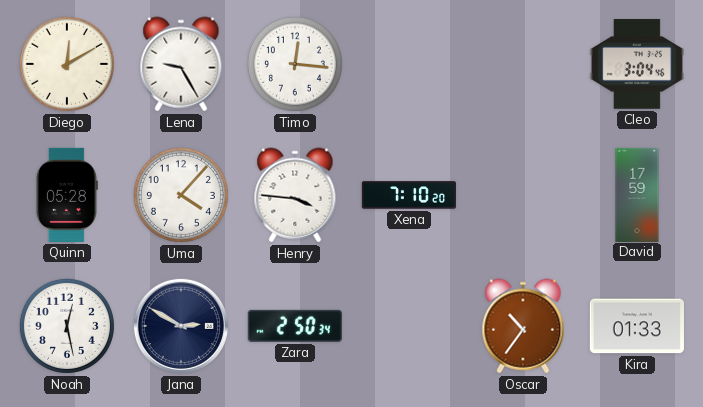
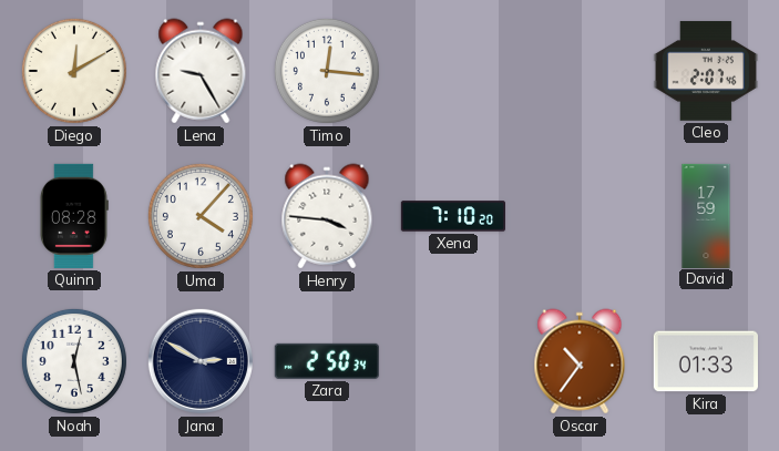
Cleo: 3:04 -> 2:07 (706, 71)
Quinn: 05:28 -> 08:28 (73, 216)
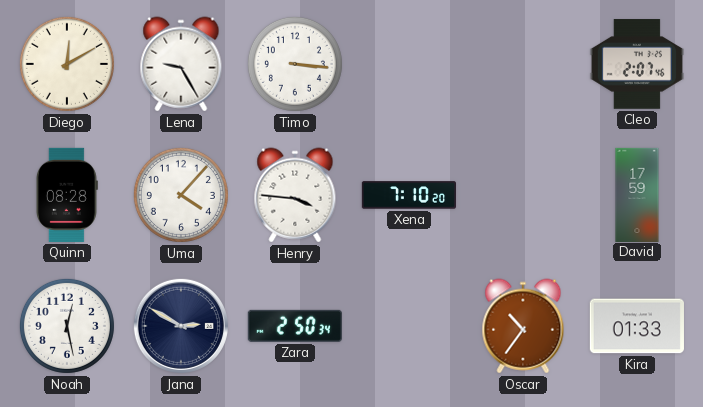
Timo: 12:16 -> 3:16 (295, 64)
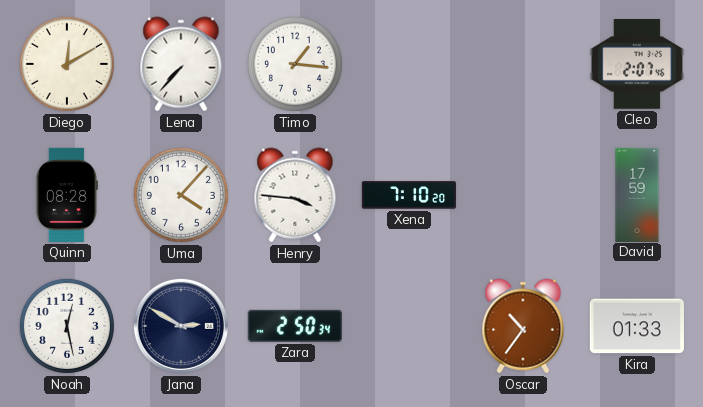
Lena: 9:25 -> 7:37 (181, 64)
Timo: 3:16 -> 1:16 (295, 64)
